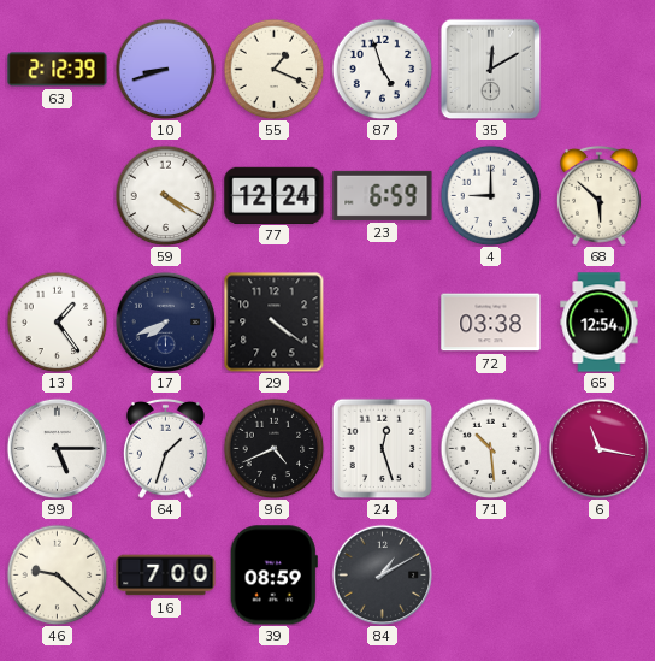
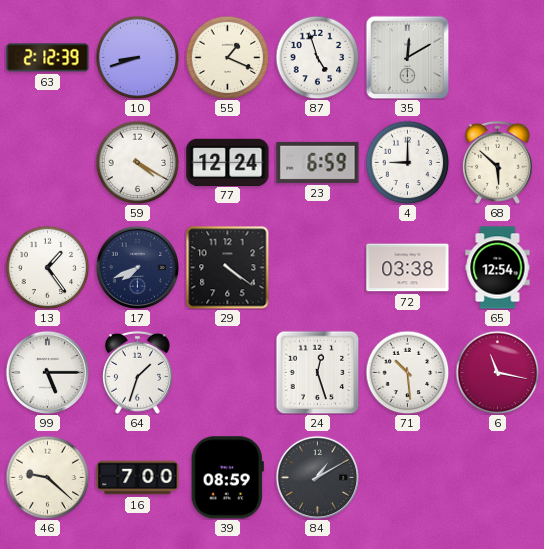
96: 4:41 -> none (273, 448)
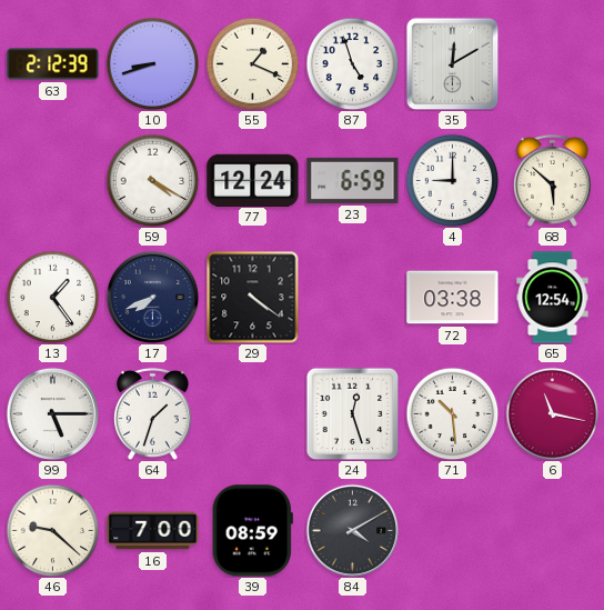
84: 1:10 -> 4:10 (352, 530)
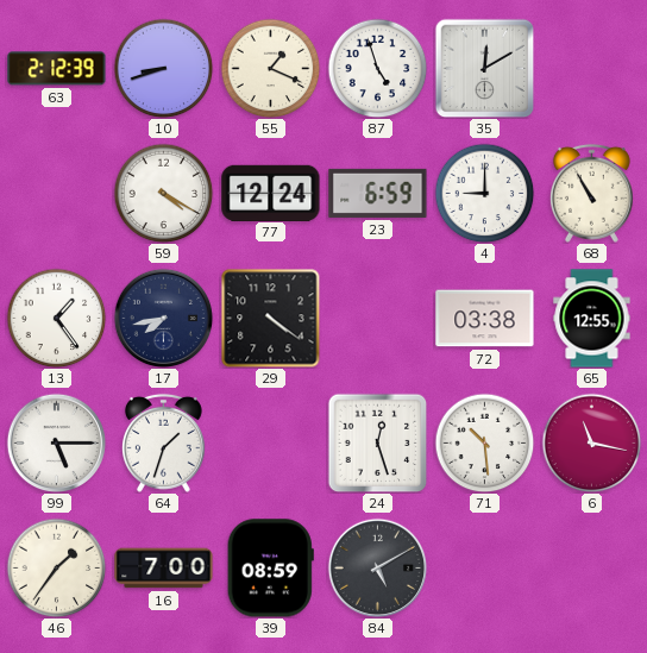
68: 5:52 -> 10:55 (591, 193)
17: 7:41 -> 7:43 (163, 318)
65: 12:54 -> 12:55 (592, 319)
46: 9:22 -> 1:36 (56, 567)
84: 4:10 -> 5:10 (377, 567)
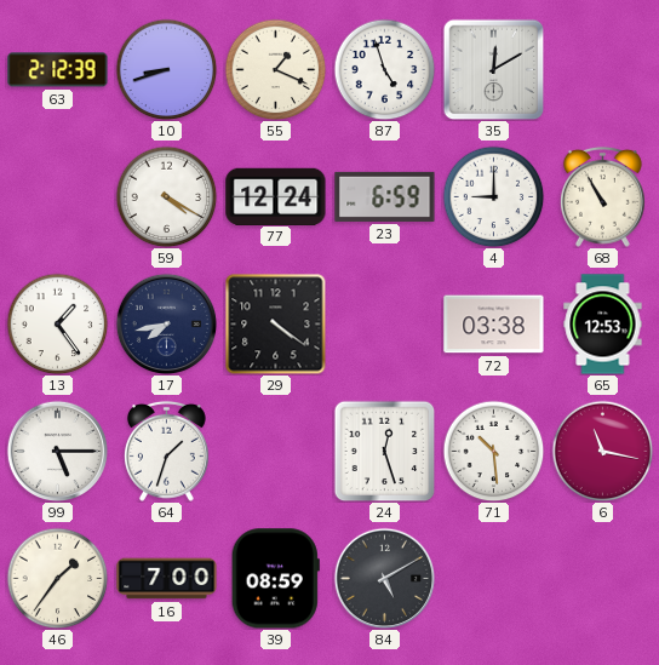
65: 12:55 -> 12:53 (603, 325)
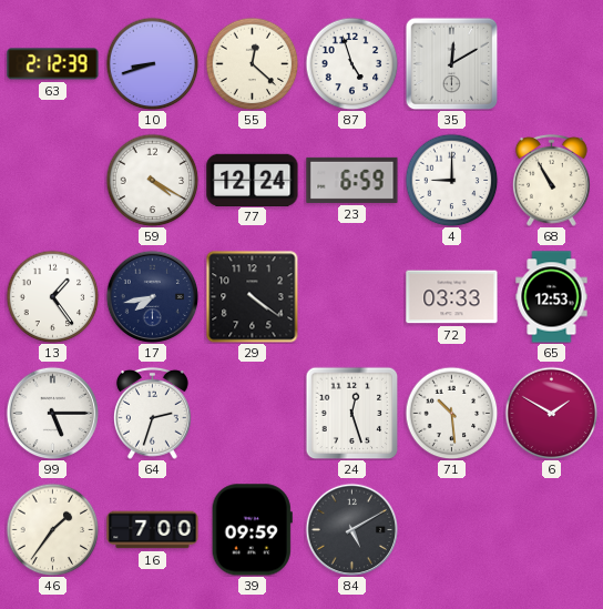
55: 1:19 -> 12:22 (252, 63)
72: 03:38 -> 03:33 (452, 297)
64: 1:33 -> 2:33 (152, 413)
6: 11:17 -> 1:50 (551, 413)
39: 08:59 -> 09:59 (252, 530)
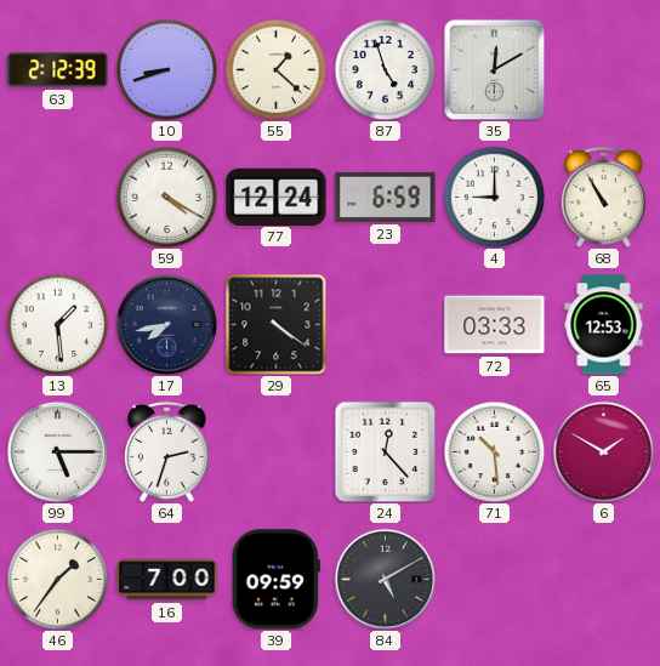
55: 12:22 -> 1:22 (275, 69)
13: 1:24 -> 1:29 (57, 324)
24: 12:27 -> 12:23 (385, 451)
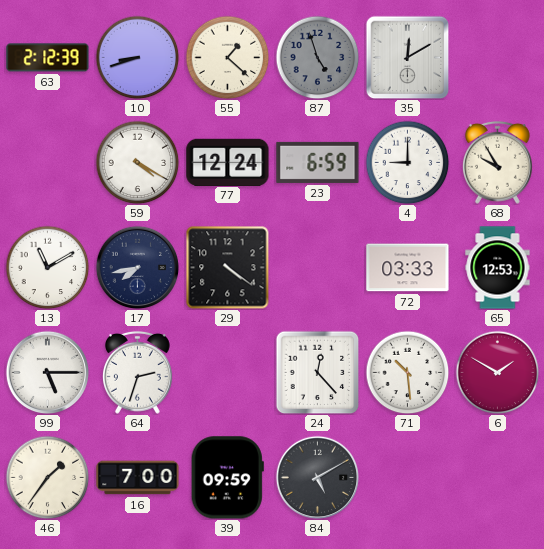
87 dial: white -> grey (317, 57)
68: 10:55 -> 9:55 (497, 162)
13: 1:29 -> 11:10 (47, 267)
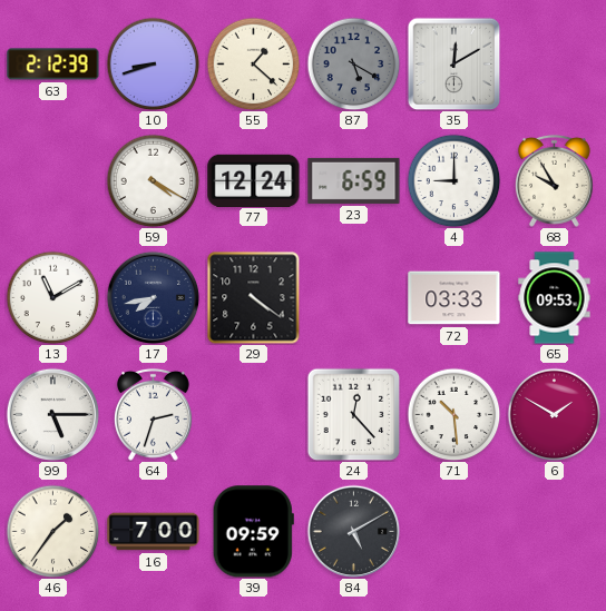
87: 4:57 -> 5:20 (353, 63)
65: 12:53 -> 09:53 (555, 298)
